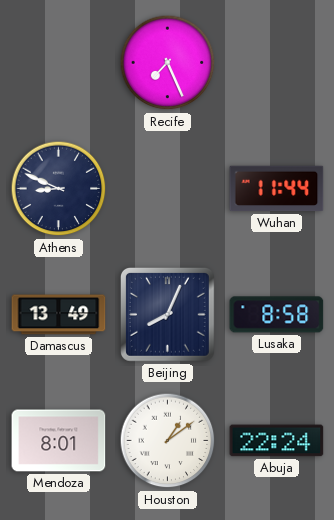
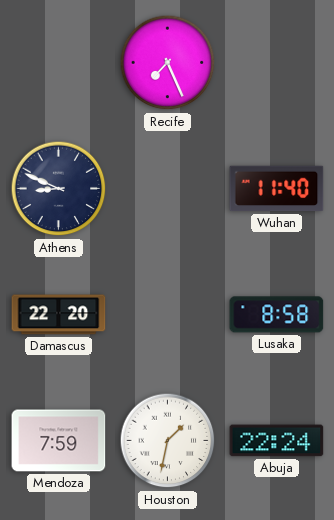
Wuhan: 11:44 -> 11:40 (277, 189)
Damascus: 13:49 -> 22:20 (59, 315)
Beijing: 8:04 -> none (167, 314)
Mendoza: 8:01 -> 7:59 (59, 441)
Houston: 1:09 -> 1:32 (168, 441)
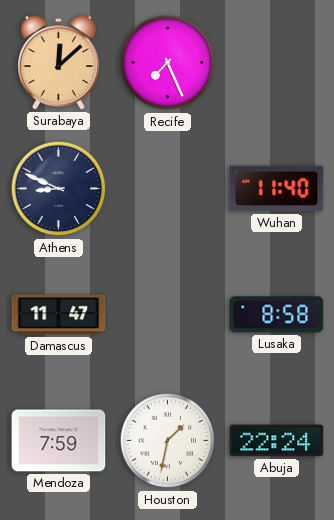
Surabaya: none -> 12:08 (59, 63)
Damascus: 22:20 -> 11:47 (59, 315)
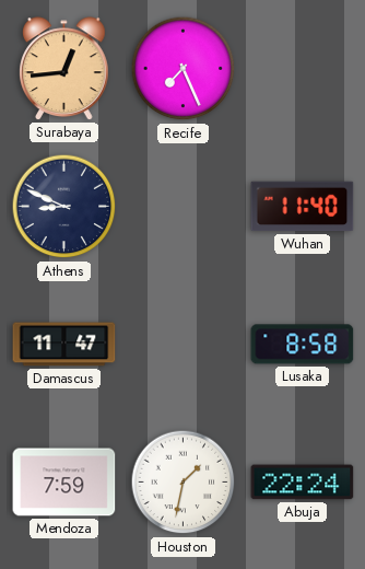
Surabaya: 12:08 -> 12:44 (64, 69)
